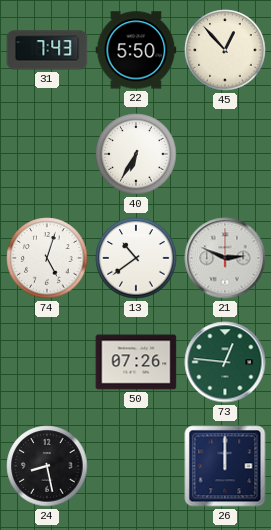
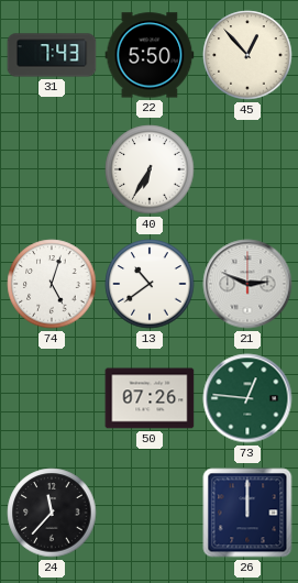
24: 8:28 -> 11:37 (52, 513)
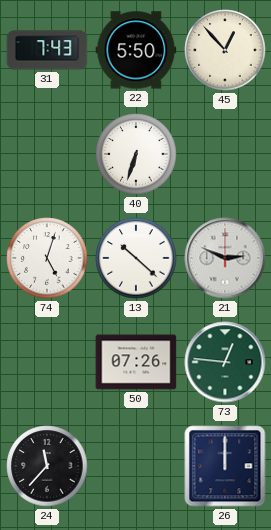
40: 6:35 -> 6:33 (136, 154)
13: 10:39 -> 10:22 (136, 258)
